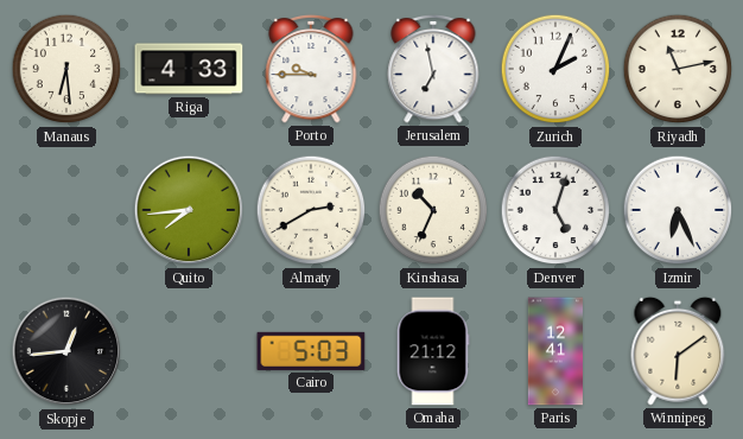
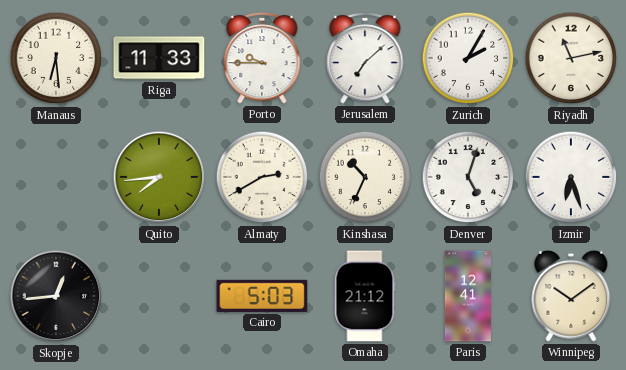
Riga: 4:33 -> 11:33 (159, 58)
Jerusalem: 6:58 -> 7:08 (365, 58)
Zurich: 2:04 -> 2:05 (468, 58)
Izmir: 6:26 -> 6:27 (571, 177)
Winnipeg: 6:09 -> 10:09 (571, 296)
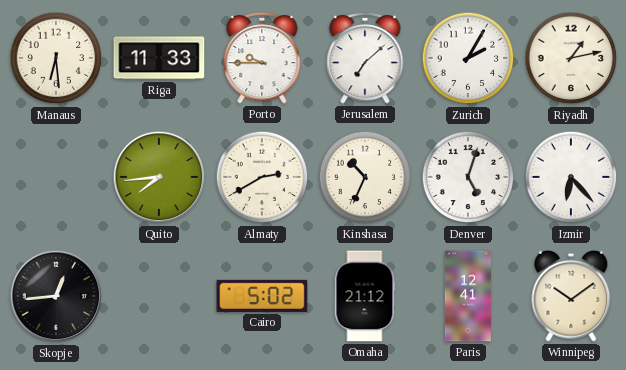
Riyadh: 11:13 -> 1:13 (571, 58)
Izmir: 6:27 -> 6:23 (571, 177)
Cairo: 5:03 -> 5:02 (262, 296)
